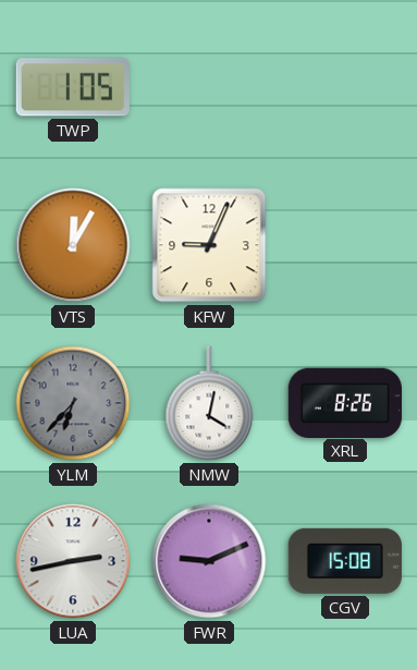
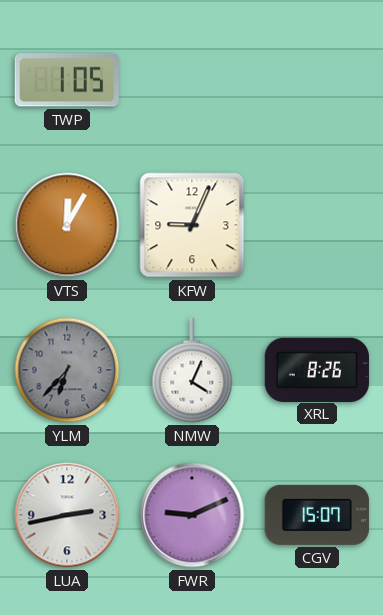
NMW: 4:02 -> 4:04 (192, 370)
CGV: 15:08 -> 15:07 (317, 515)
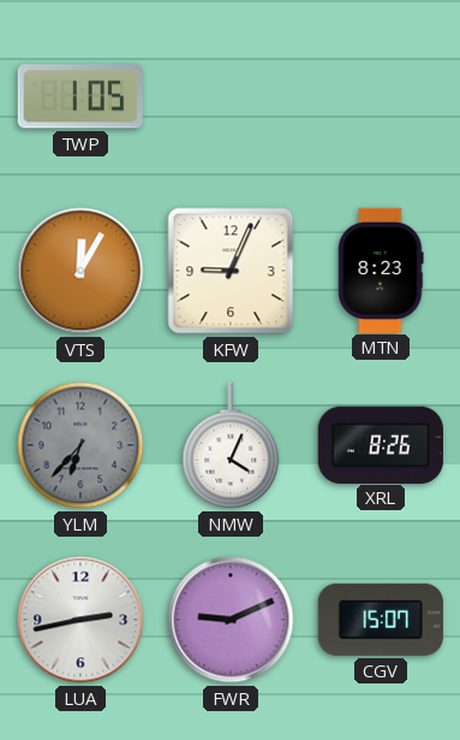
MTN: none -> 8:23 (381, 270)
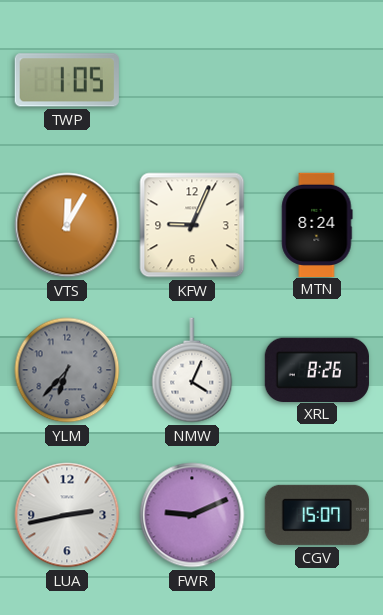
MTN: 8:23 -> 8:24 (317, 224)
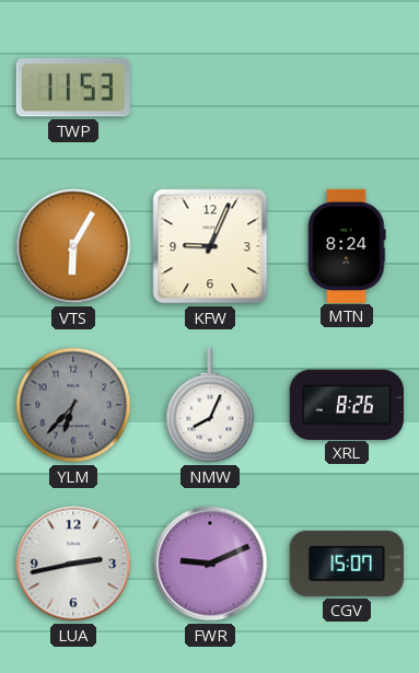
TWP: 1:05 -> 11:53 (73, 88)
VTS: 12:05 -> 6:05 (73, 246)
NMW: 4:04 -> 8:04 (210, 405)
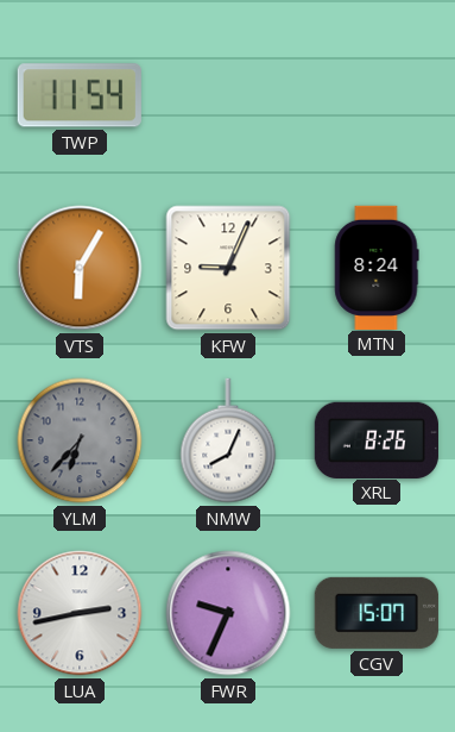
TWP: 11:53 -> 11:54 (80, 95)
FWR: 9:11 -> 9:34 (228, 613)
